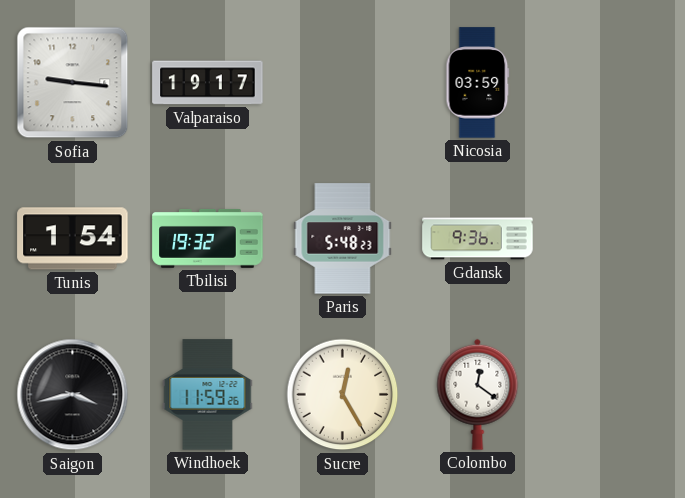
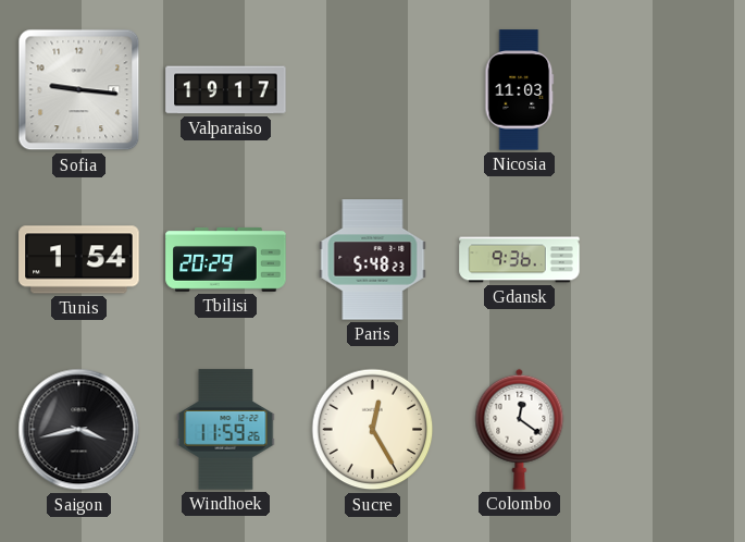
Nicosia: 03:59 -> 11:03 (520, 90)
Tbilisi: 19:32 -> 20:29 (226, 260)
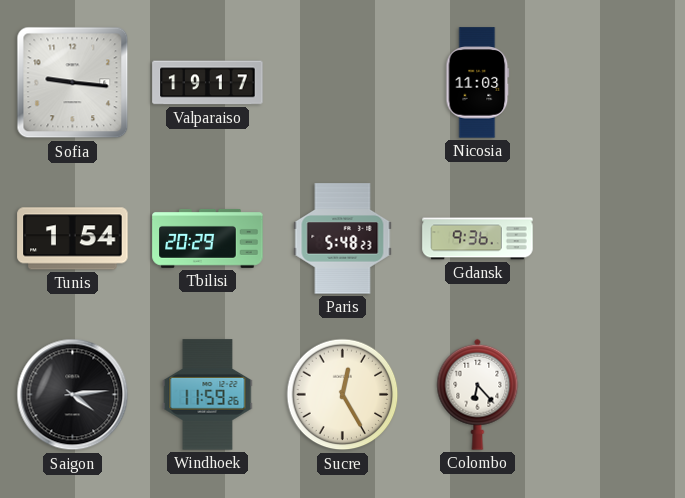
Saigon: 3:43 -> 4:14 (73, 395)
Colombo: 12:21 -> 6:23 (478, 394)
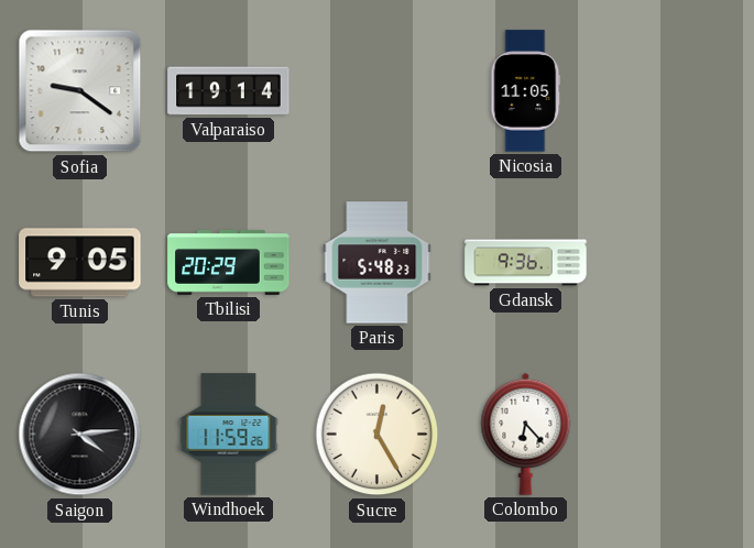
Sofia: 9:16 -> 9:21 (80, 91)
Valparaiso: 19:17 -> 19:14 (229, 91)
Nicosia: 11:03 -> 11:05 (526, 91)
Tunis: 1:54 -> 9:05 (80, 263)
